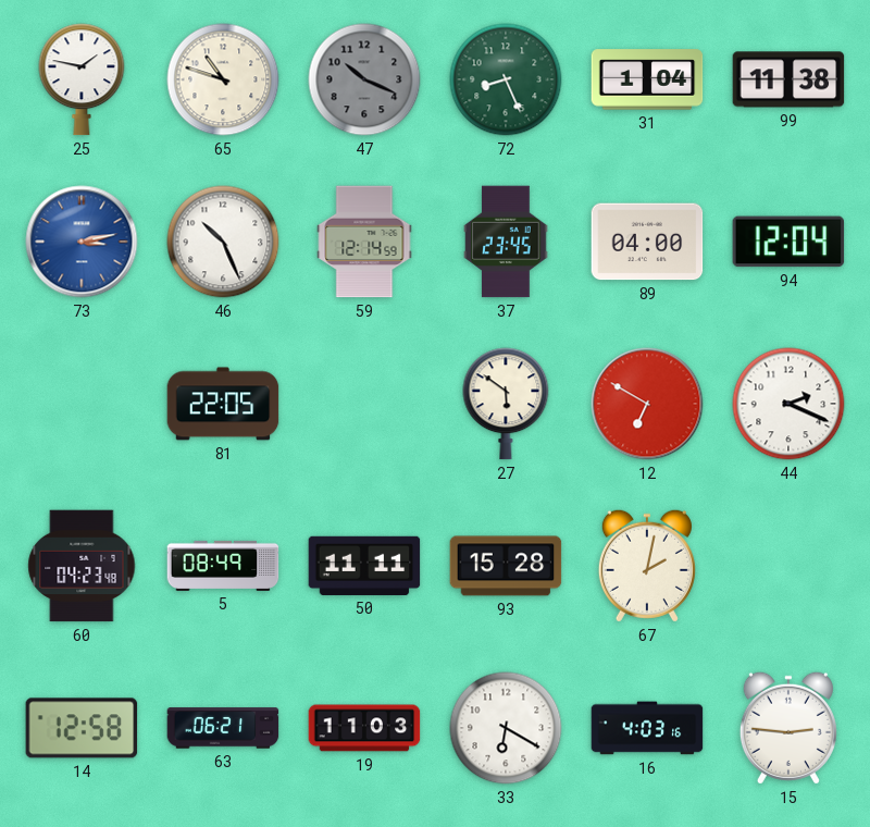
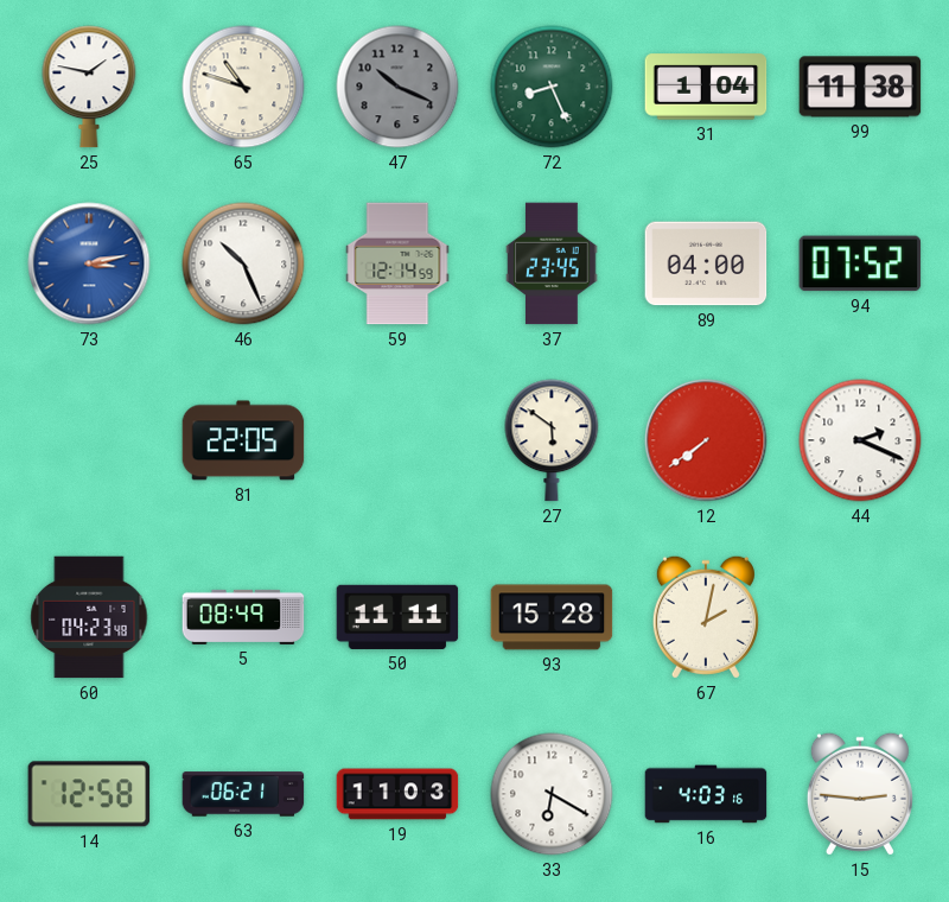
94: 12:04 -> 07:52 (860, 263)
12: 6:50 -> 7:39 (706, 440)
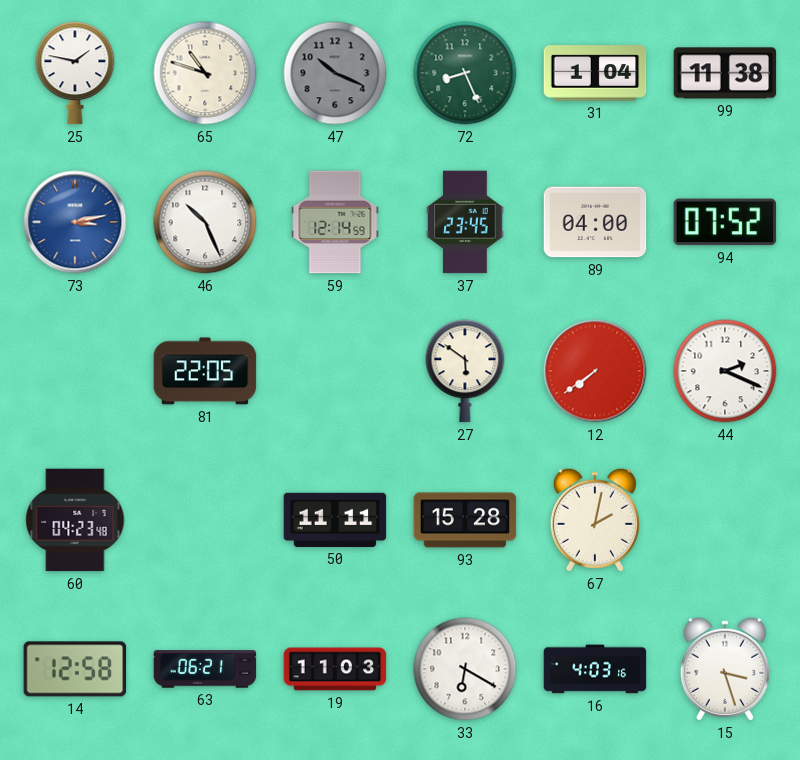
5: 08:49 -> none (243, 617)
15: 2:46 -> 3:27 (725, 669)
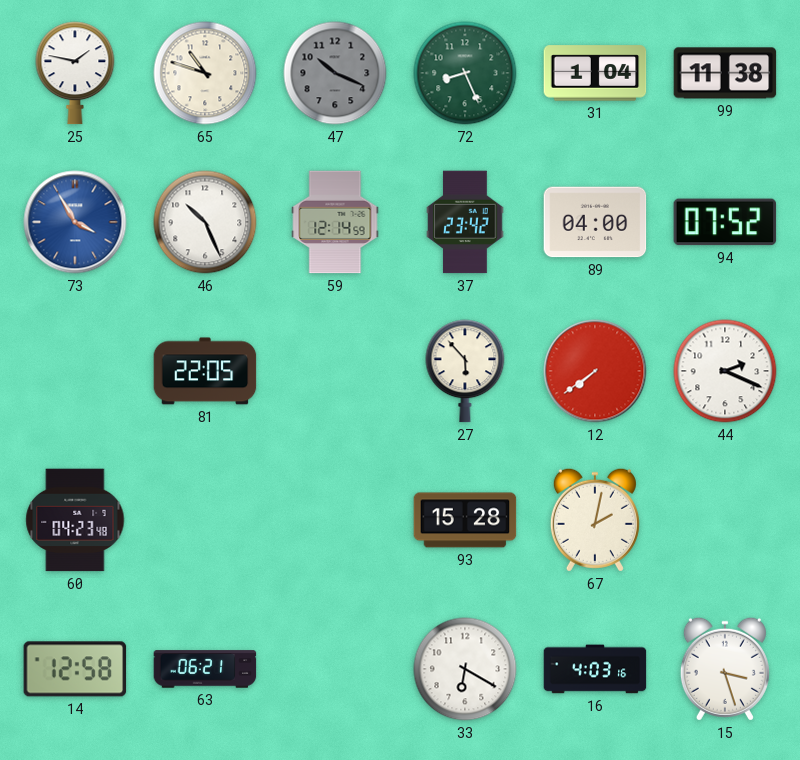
73: 3:13 -> 3:55 (75, 222)
37: 23:45 -> 23:42 (465, 222)
27: 5:51 -> 5:53 (465, 371)
50: 11:11 -> none (335, 520)
19: 11:03 -> none (335, 669)
